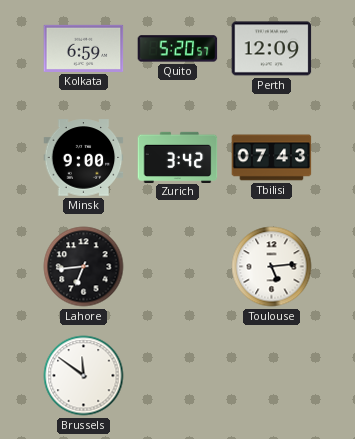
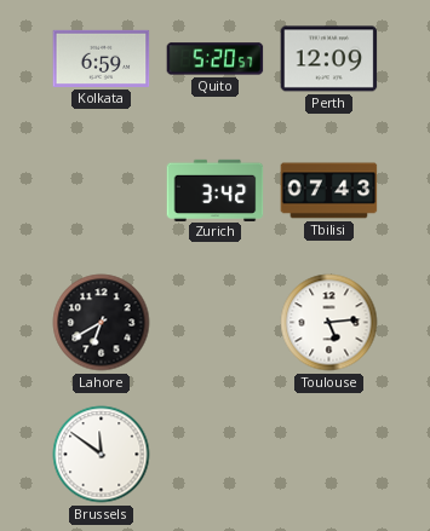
Minsk: 9:00 -> none (84, 158)
Lahore: 6:44 -> 6:40 (102, 323)
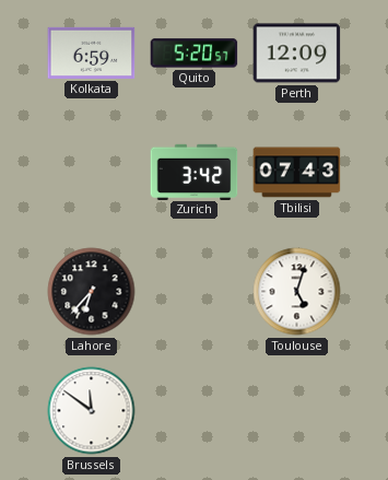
Lahore: 6:40 -> 6:37 (92, 292)
Toulouse: 5:14 -> 5:03 (297, 292)
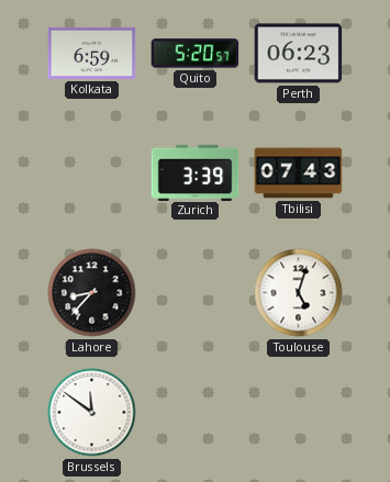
Perth: 12:09 -> 06:23 (299, 54)
Zurich: 3:42 -> 3:39 (196, 172)
Lahore: 6:37 -> 8:37 (92, 293)
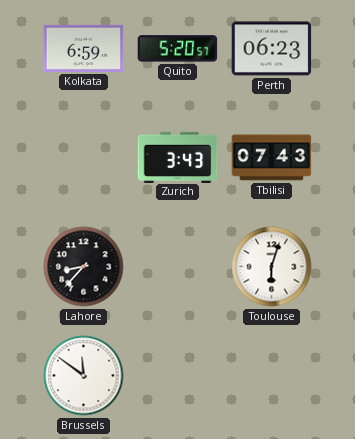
Zurich: 3:39 -> 3:43 (178, 157)
Toulouse: 5:03 -> 6:03 (272, 267)
